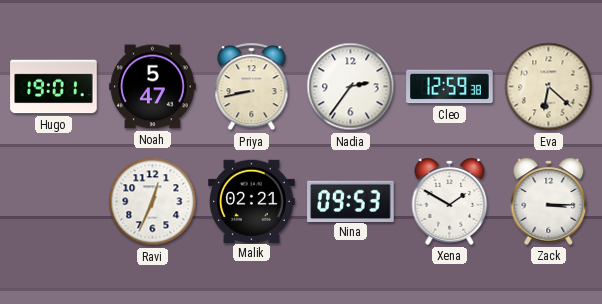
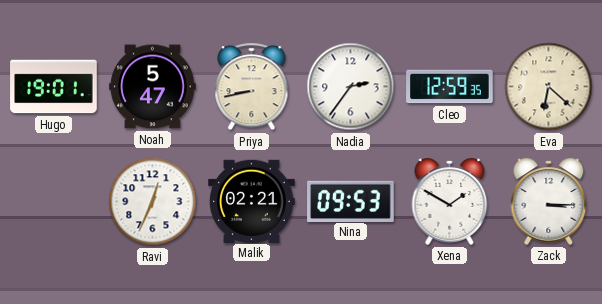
Cleo: 12:59:38 -> 12:59:35 (450, 87)
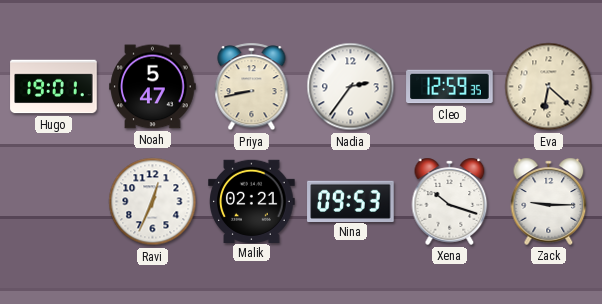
Xena: 1:50 -> 10:18 (450, 201)
Zack: 3:15 -> 9:15 (549, 201)
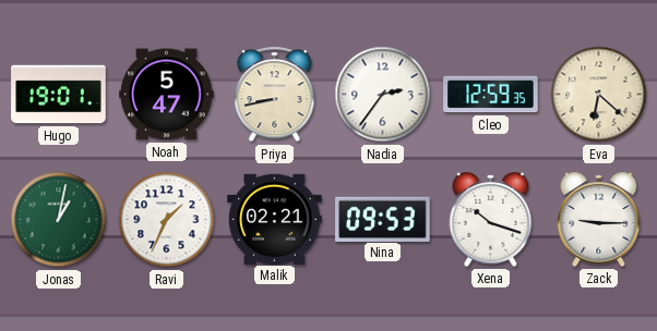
Jonas: none -> 1:02 (59, 220)
Ravi: 12:34 -> 1:34 (167, 220)
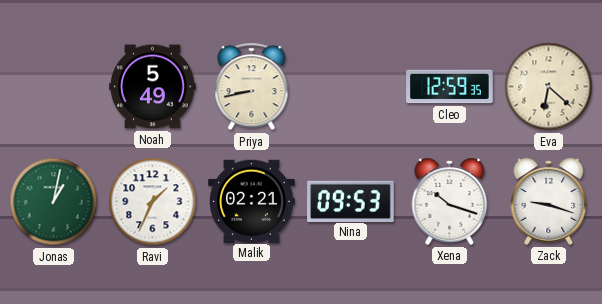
Hugo: 19:01 -> none (59, 95)
Noah: 5:47 -> 5:49 (153, 87)
Nadia: 2:36 -> none (383, 95)
Zack: 9:15 -> 9:18 (549, 201)
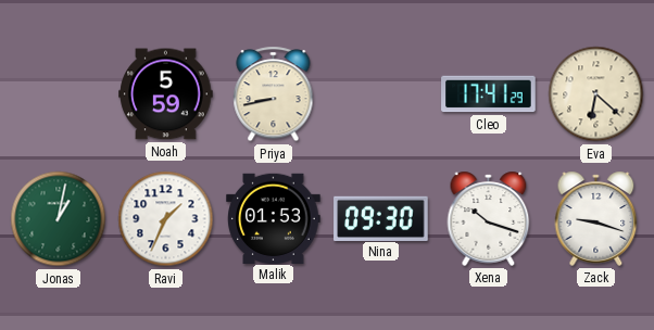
Noah: 5:49 -> 5:59 (166, 94)
Cleo: 12:59 -> 17:41 (489, 94)
Malik: 02:21 -> 01:53 (274, 218)
Nina: 09:53 -> 09:30 (381, 218)
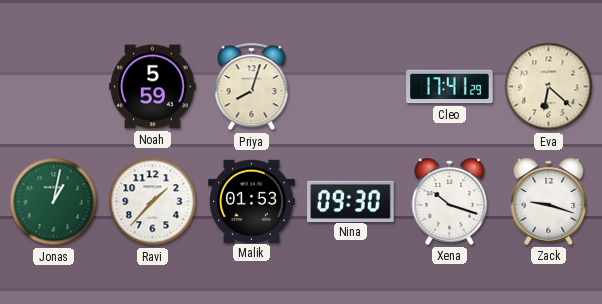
Priya: 8:43 -> 8:03 (252, 87)
Ravi: 1:34 -> 1:37 (153, 202)
